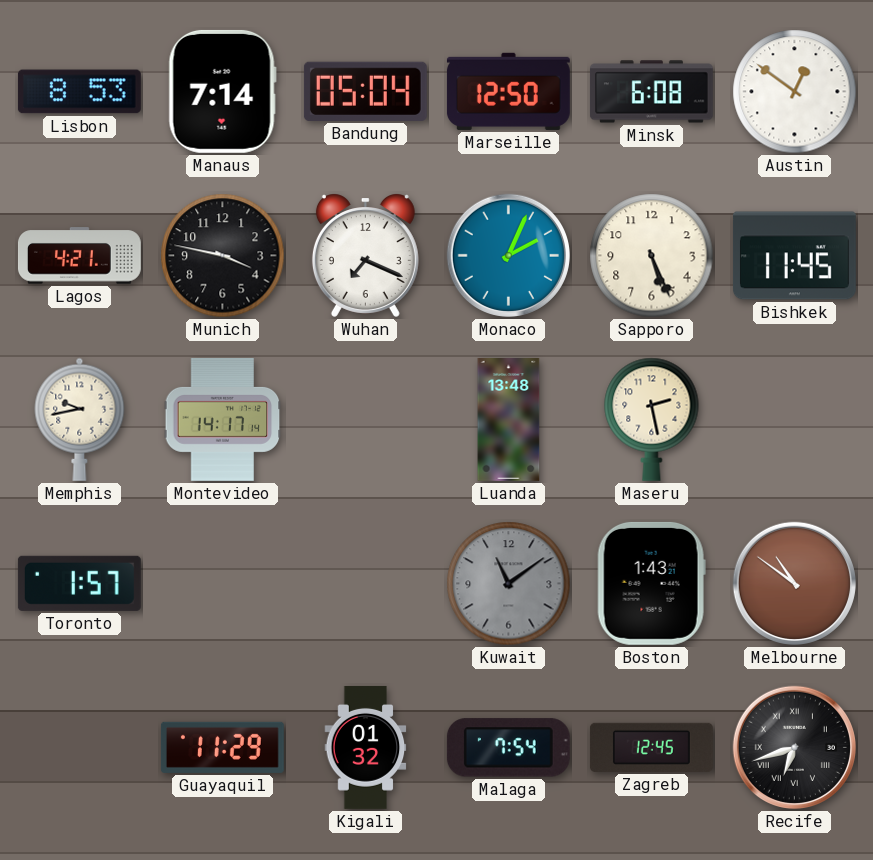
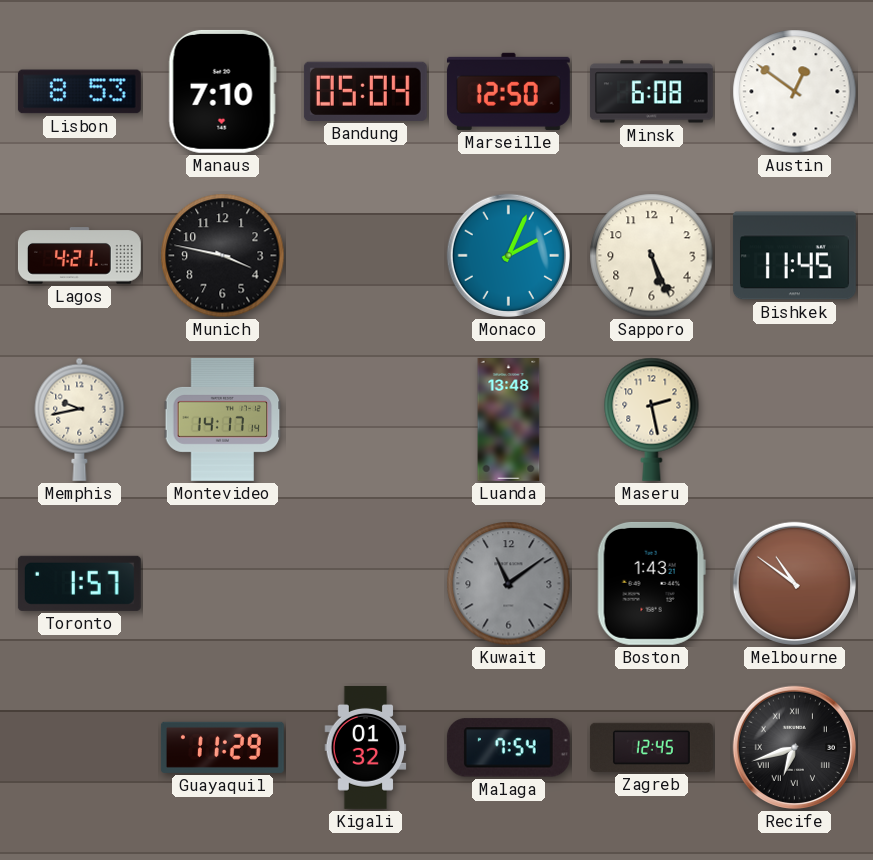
Manaus: 7:14 -> 7:10 (222, 91)
Wuhan: 7:19 -> none (365, 255)
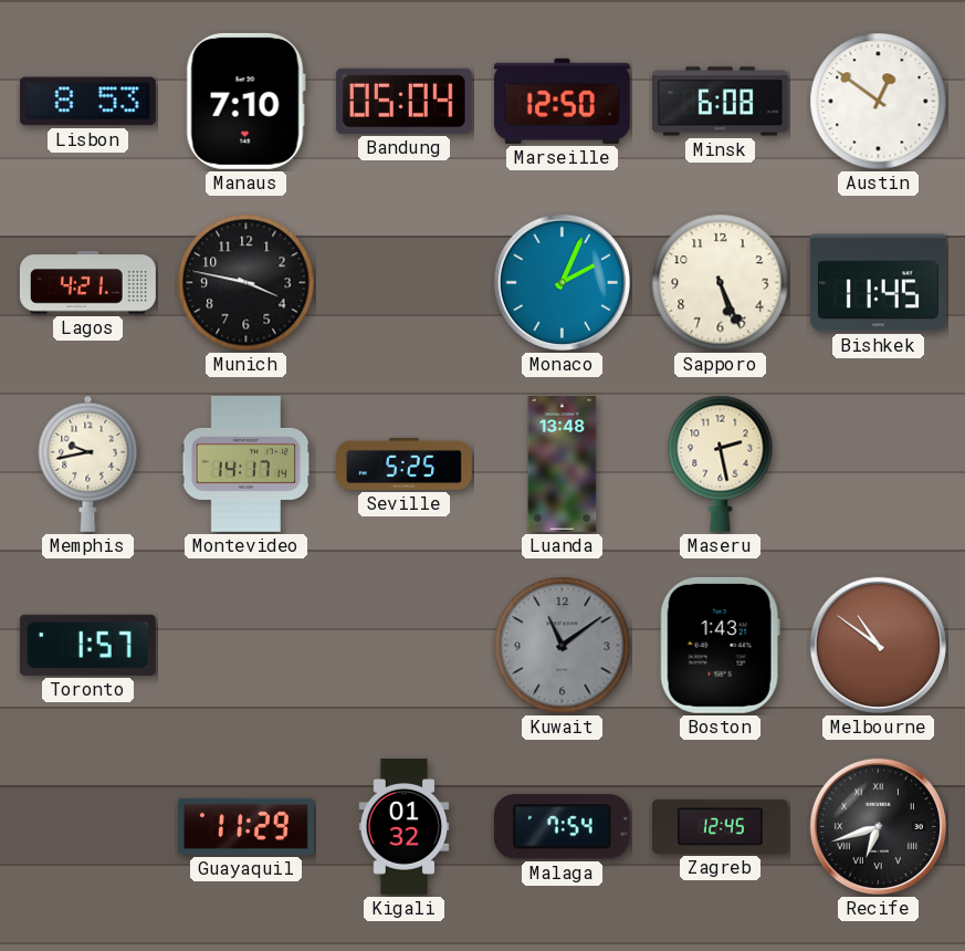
Seville: none -> 5:25 (405, 463)
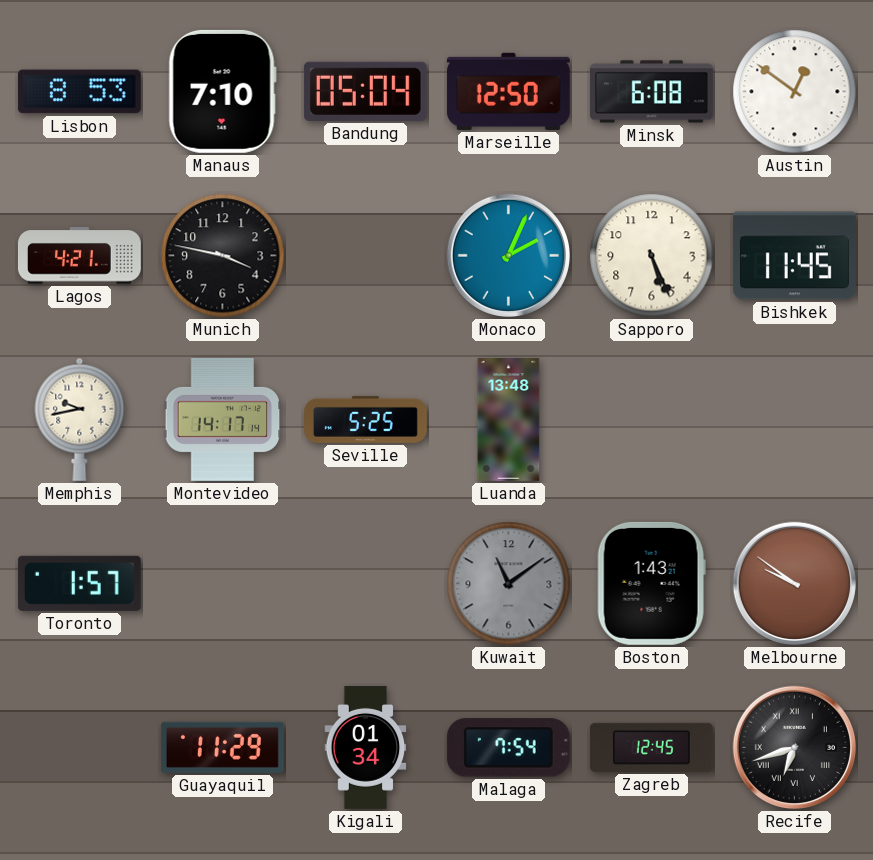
Maseru: 2:28 -> none (721, 463)
Melbourne: 10:51 -> 9:51 (794, 583)
Kigali: 01:32 -> 01:34 (366, 747)
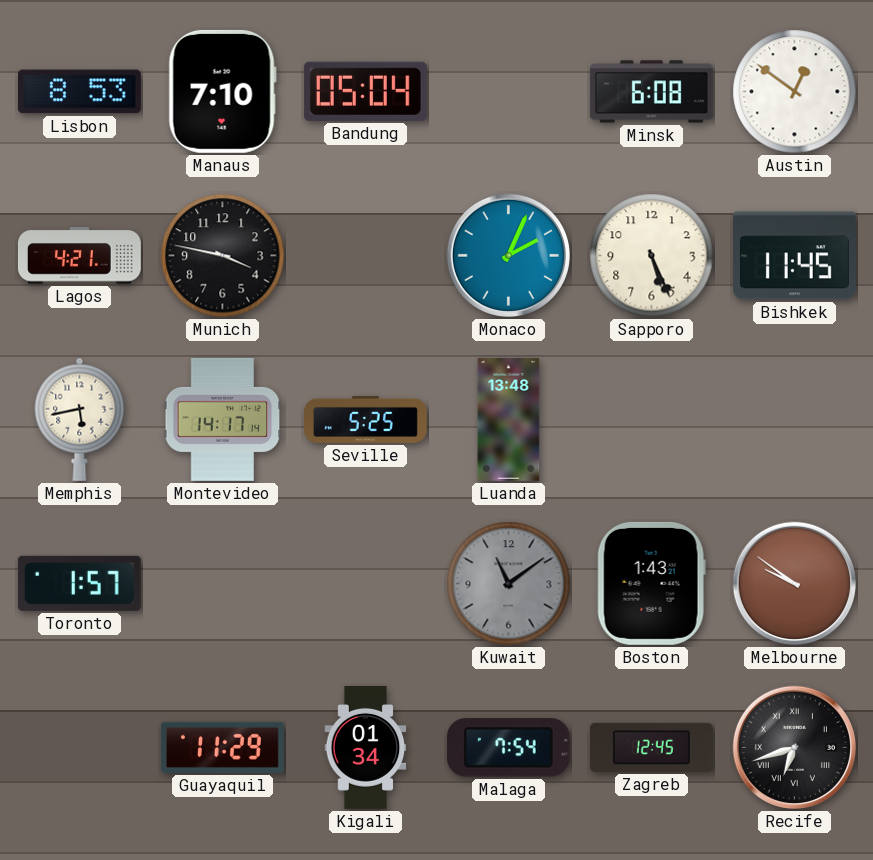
Marseille: 12:50 -> none (508, 91)
Memphis: 9:43 -> 5:43 (80, 419)
